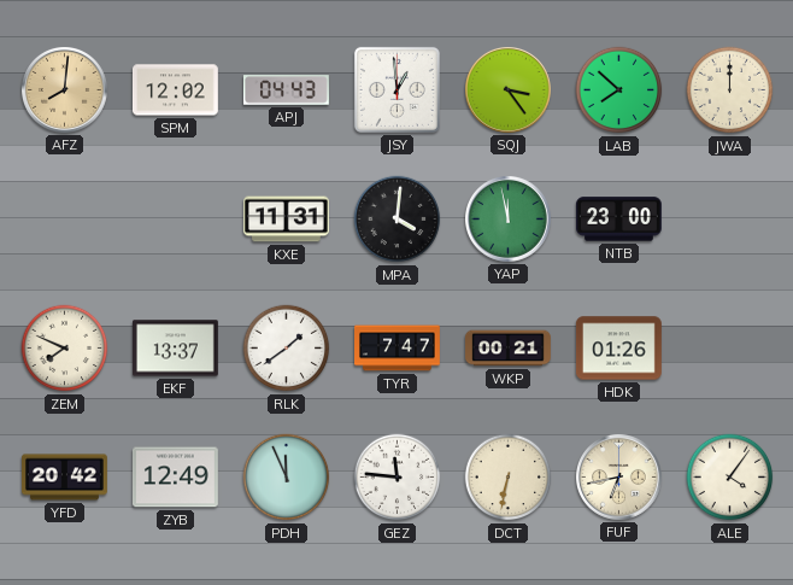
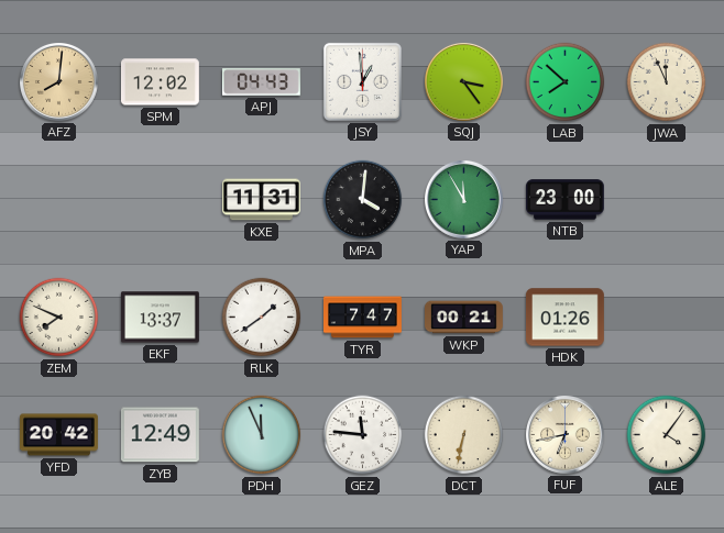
JWA: 12:00 -> 11:56 (667, 82)
YAP: 11:58 -> 11:55 (464, 200)
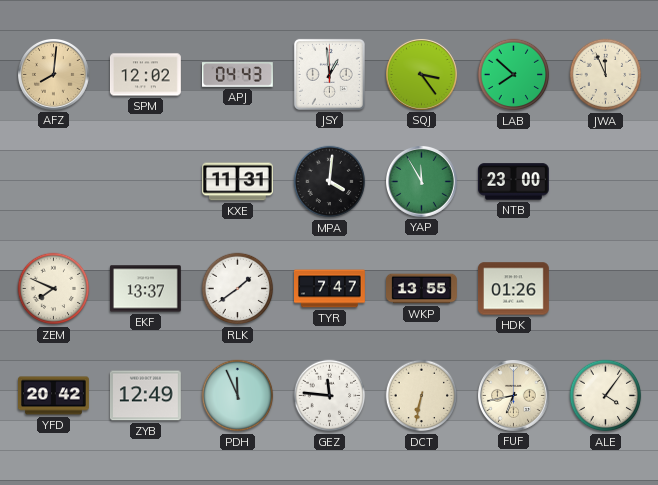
WKP: 00:21 -> 13:55 (422, 289)
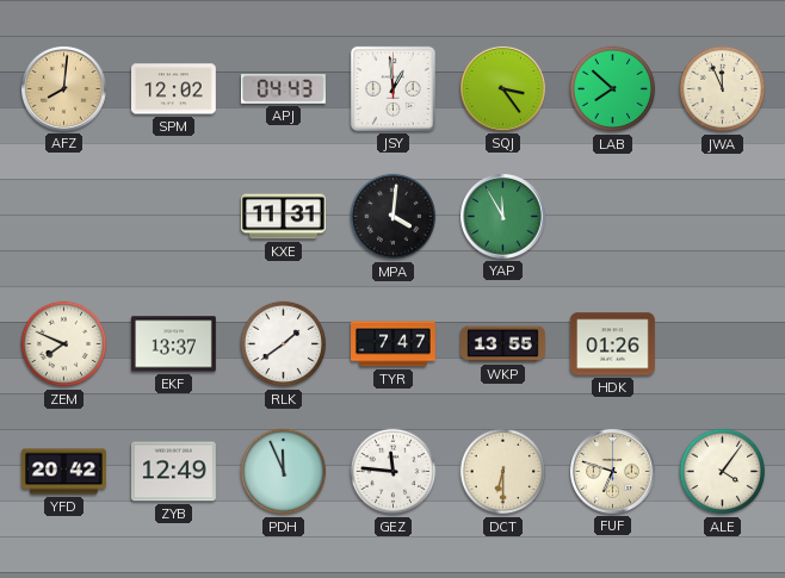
NTB: 23:00 -> none (513, 182)
DCT: 6:32 -> 6:30 (503, 472)
FUF: 6:43 -> 6:48 (613, 472)
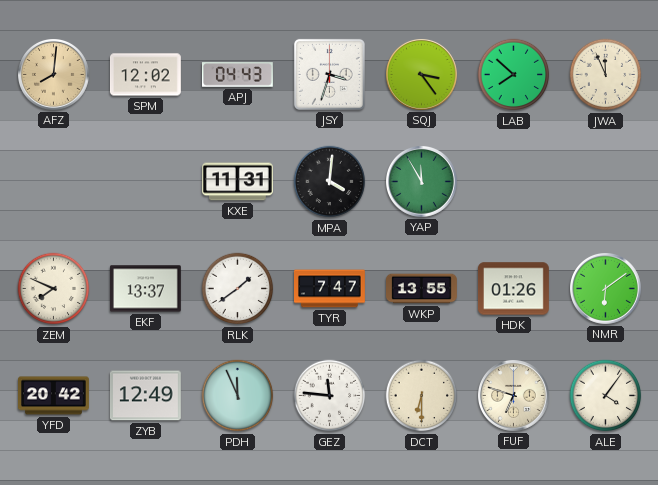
JSY: 12:59 -> 3:33 (329, 74)
NMR: none -> 6:09 (606, 289)
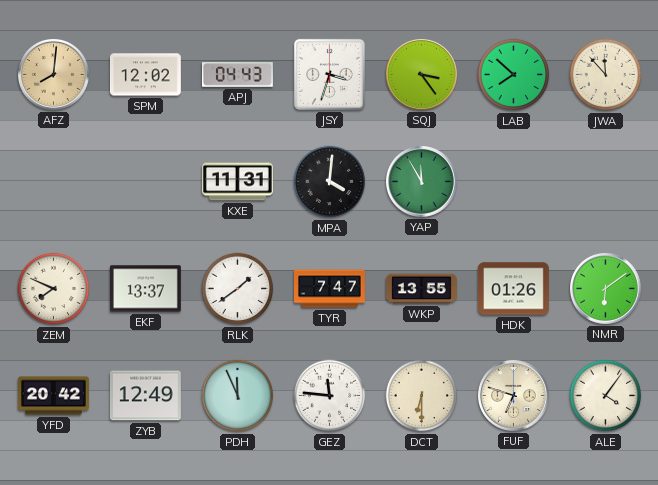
JWA: 11:56 -> 11:53 (606, 75)
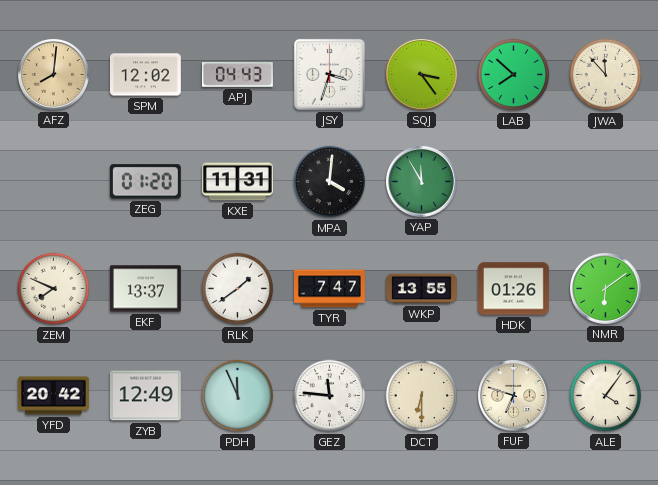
ZEG: none -> 01:20 (145, 182)
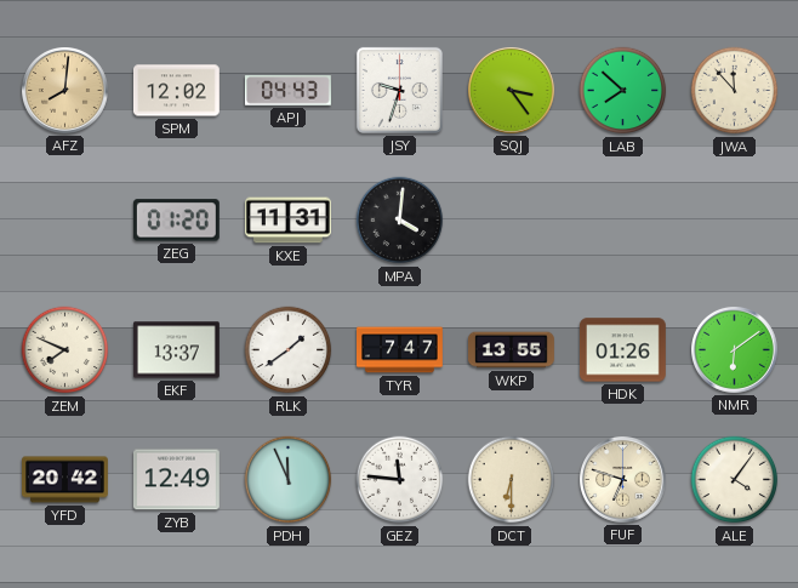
JSY: 3:33 -> 9:33 (399, 90)
YAP: 11:55 -> none (422, 182)
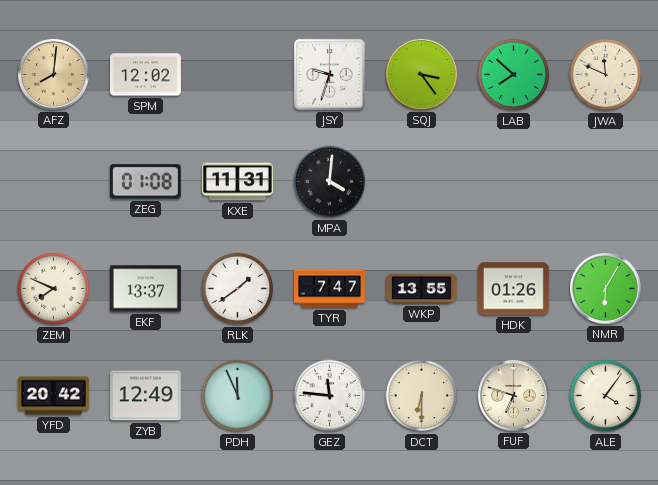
APJ: 04:43 -> none (289, 91)
JWA: 11:53 -> 11:49 (606, 75)
ZEG: 01:20 -> 01:08 (145, 182)
NMR: 6:09 -> 6:05 (606, 289)
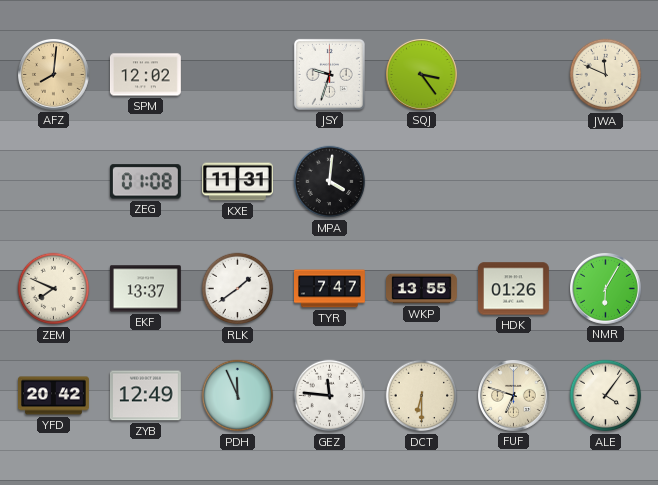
LAB: 7:52 -> none (514, 75)
